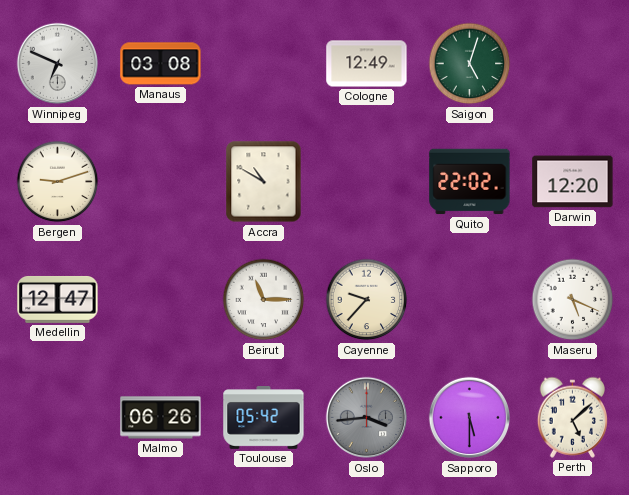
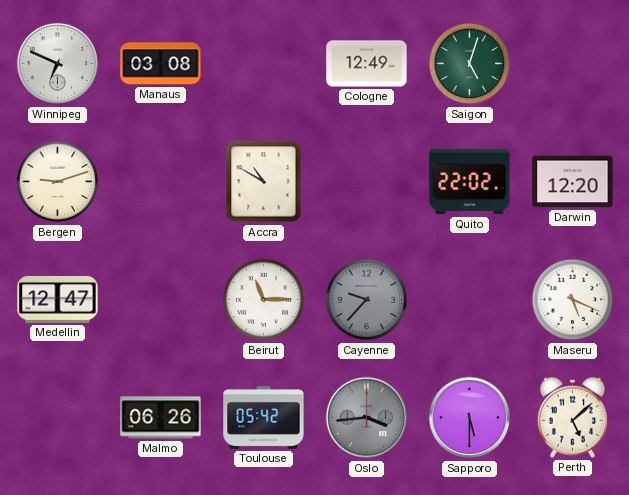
Cayenne dial: cream -> grey (367, 300)
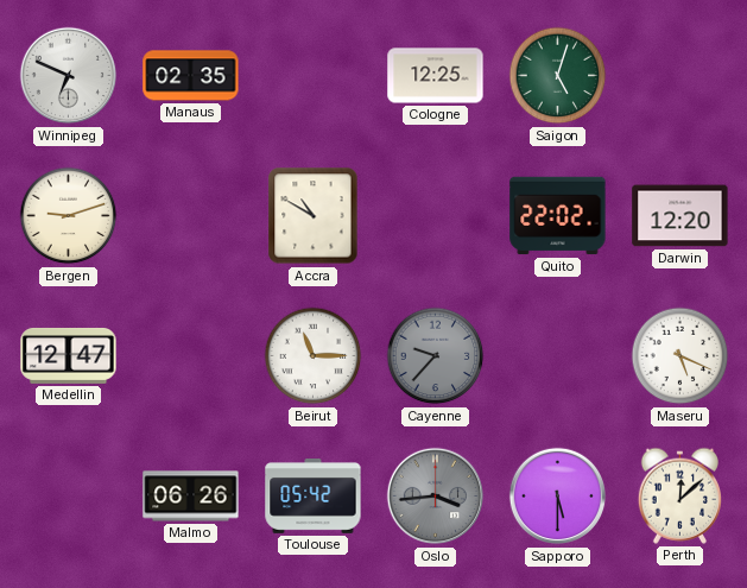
Manaus: 03:08 -> 02:35 (191, 76)
Cologne: 12:49 -> 12:25 (436, 76)
Perth: 5:08 -> 12:08 (679, 495)
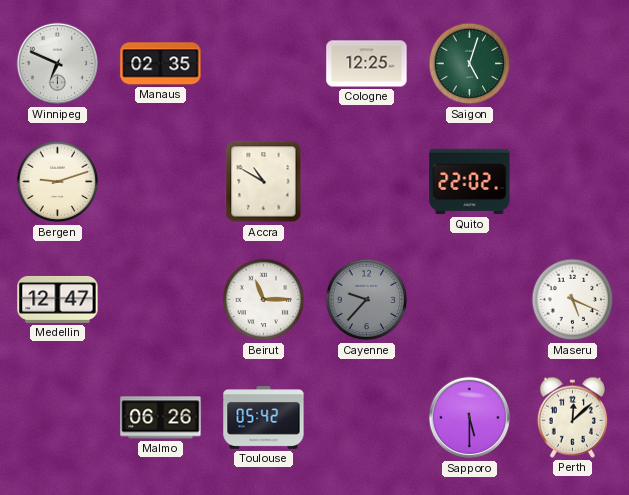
Darwin: 12:20 -> none (680, 216)
Oslo: 3:44 -> none (436, 497)
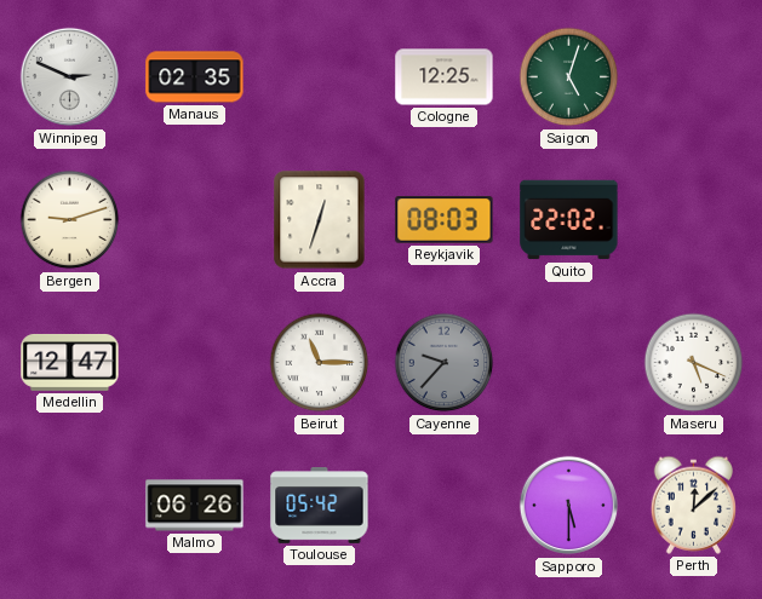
Winnipeg: 6:49 -> 2:49 (70, 77)
Accra: 10:50 -> 12:33 (320, 220)
Reykjavik: none -> 08:03 (445, 220)
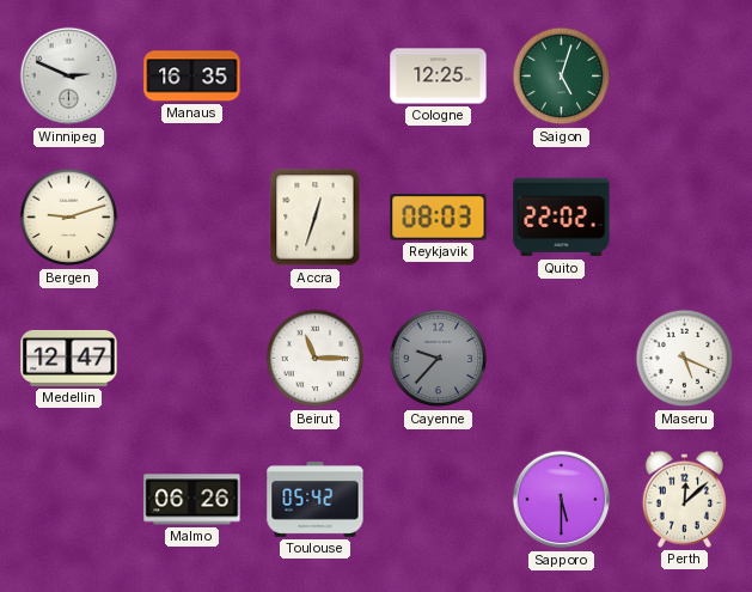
Manaus: 02:35 -> 16:35 (192, 77)
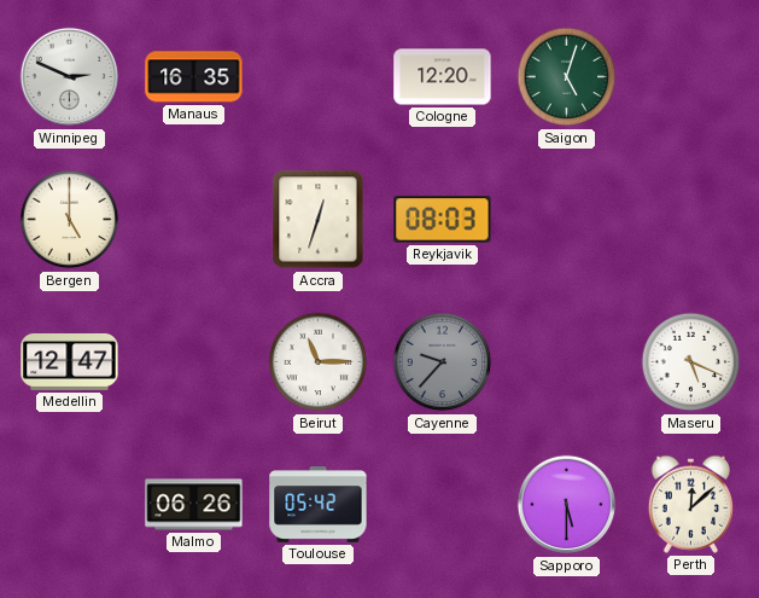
Cologne: 12:25 -> 12:20 (443, 77)
Bergen: 9:12 -> 5:00 (70, 220)
Quito: 22:02 -> none (562, 218)
